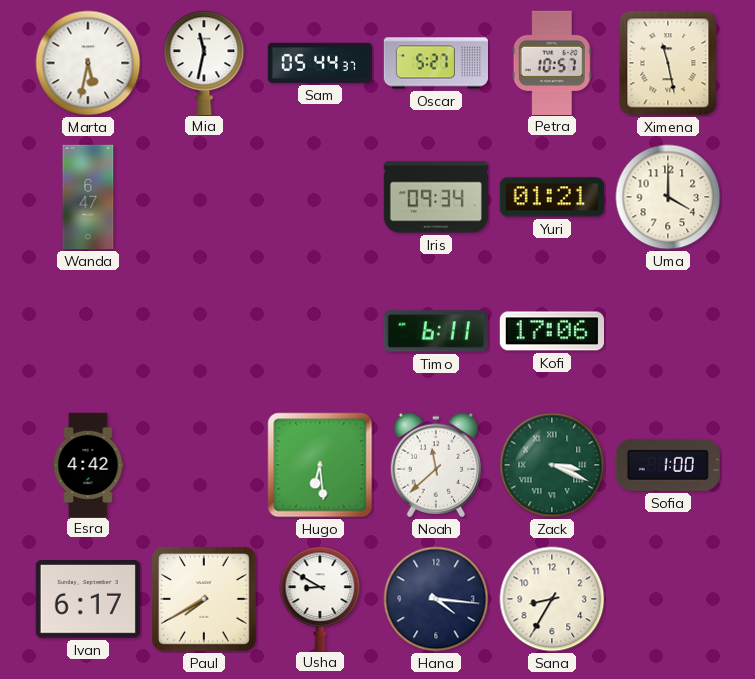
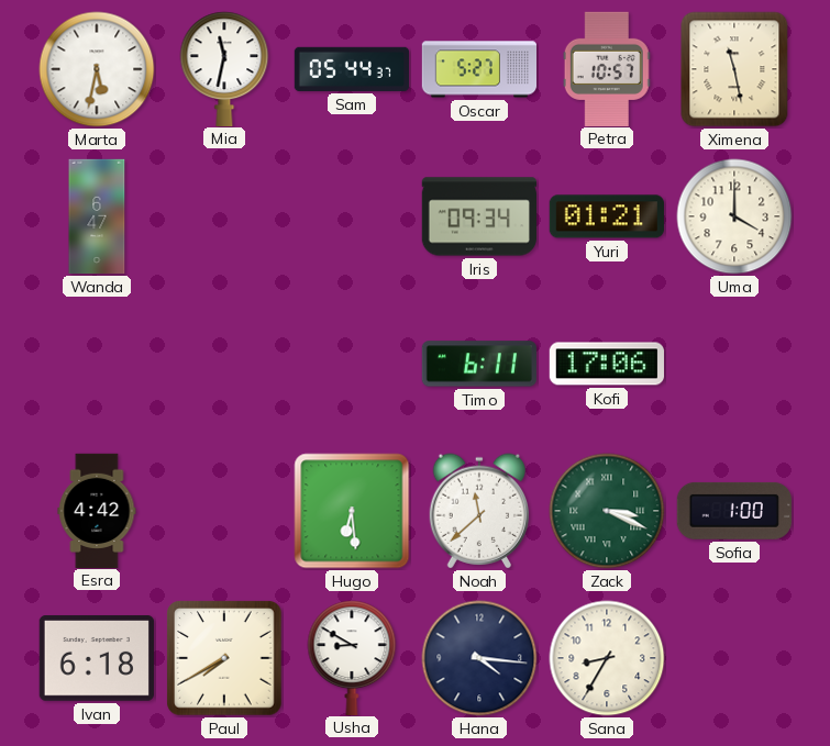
Ivan: 6:17 -> 6:18 (97, 659)
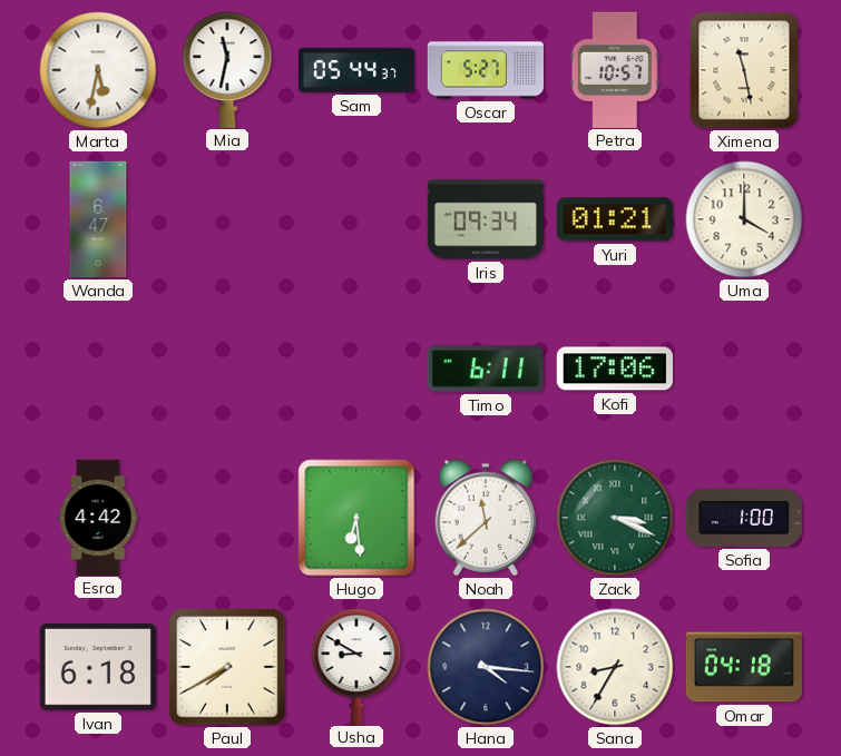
Omar: none -> 04:18 (743, 667)
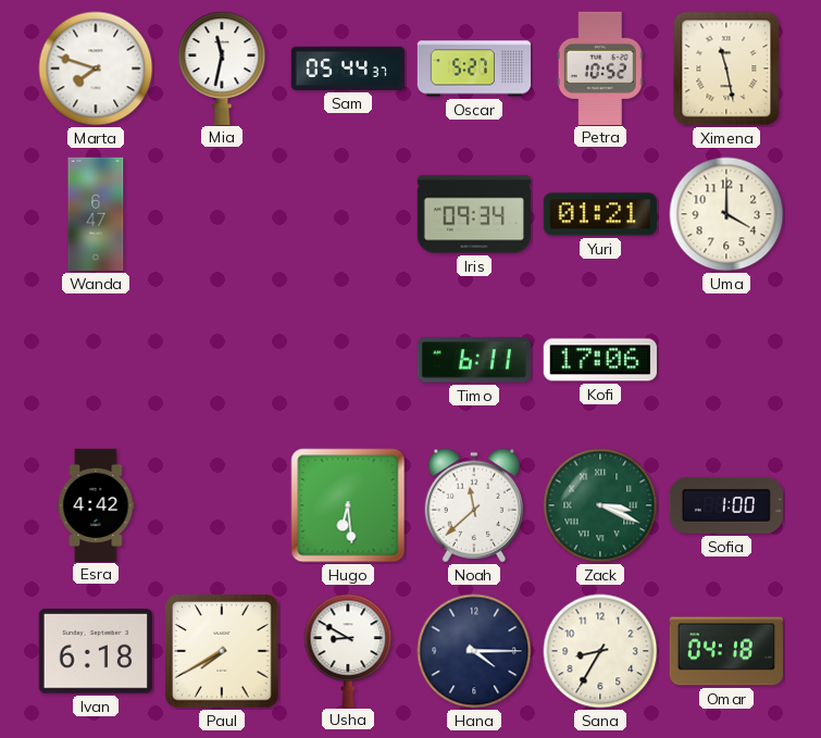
Marta: 5:32 -> 7:48 (96, 68)
Petra: 10:57 -> 10:52 (600, 67)
Hana: 4:16 -> 4:15 (474, 651)
